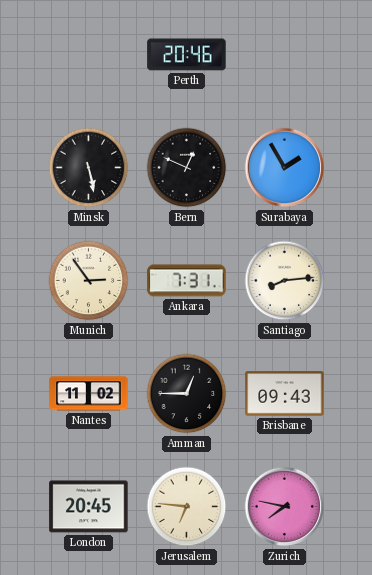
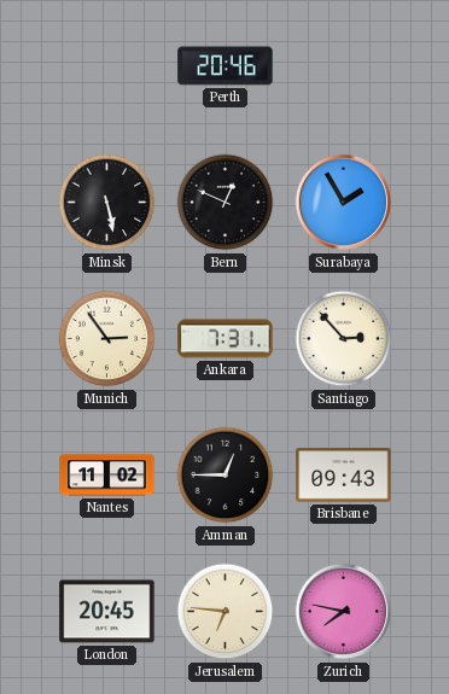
Santiago: 8:14 -> 2:53 (344, 339)
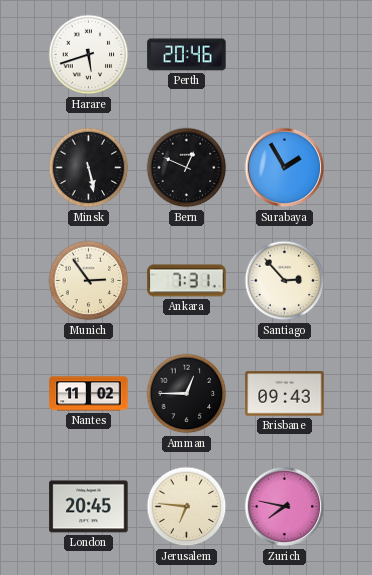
Harare: none -> 5:42 (89, 55)
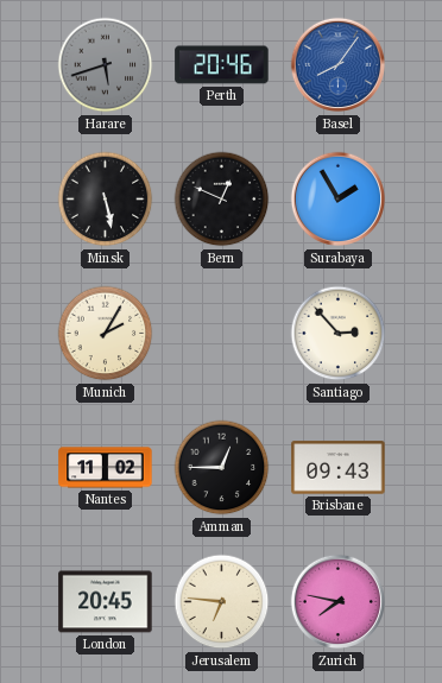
Harare dial: white -> grey (106, 65)
Basel: none -> 8:06 (339, 65)
Munich: 2:54 -> 2:05 (106, 334)
Ankara: 7:31 -> none (187, 281)
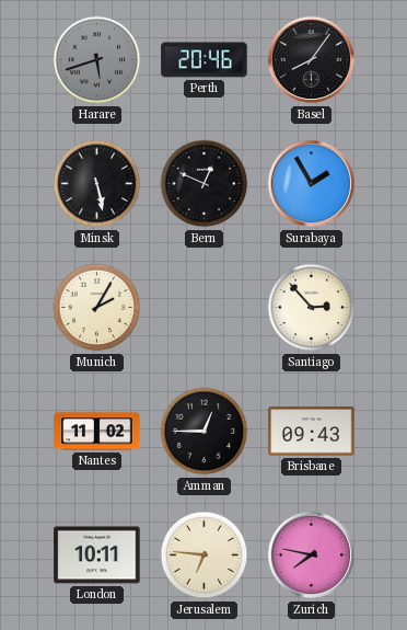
Basel dial: blue -> black (312, 60)
London: 20:45 -> 10:11 (97, 555)
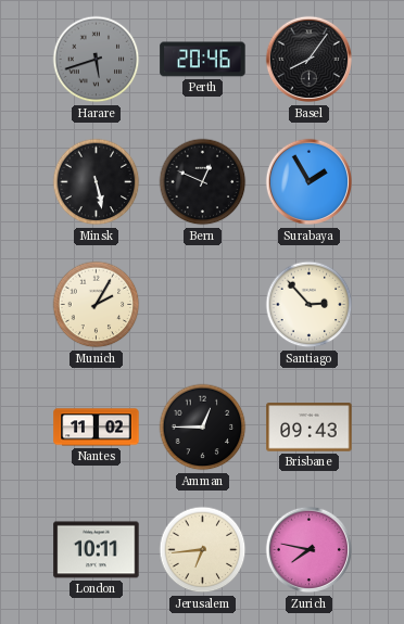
Jerusalem: 6:46 -> 6:44 (203, 550)
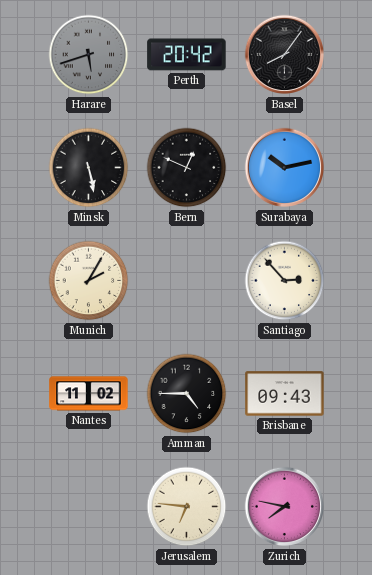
Perth: 20:46 -> 20:42 (187, 55)
Surabaya: 1:55 -> 10:13 (285, 168)
Amman: 12:45 -> 4:45 (187, 394)
London: 10:11 -> none (97, 550)
Jerusalem: 6:44 -> 6:46 (187, 507)
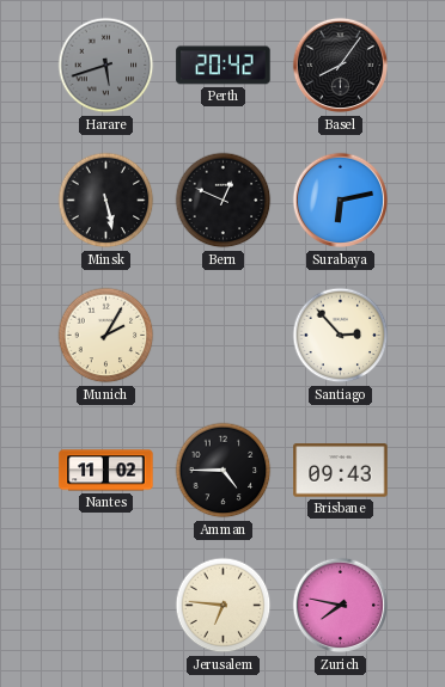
Surabaya: 10:13 -> 6:13 (341, 201)
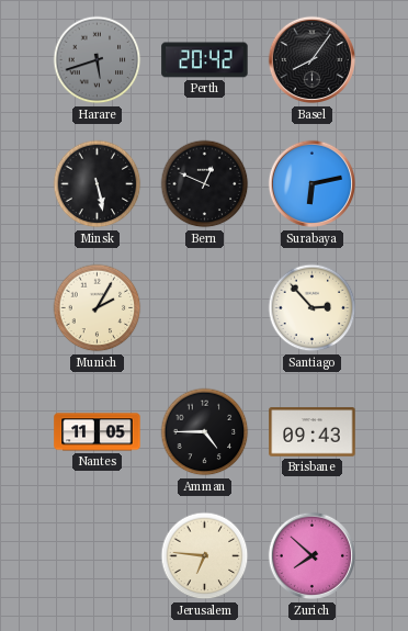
Nantes: 11:02 -> 11:05 (98, 432)
Zurich: 7:47 -> 7:52 (313, 556)
